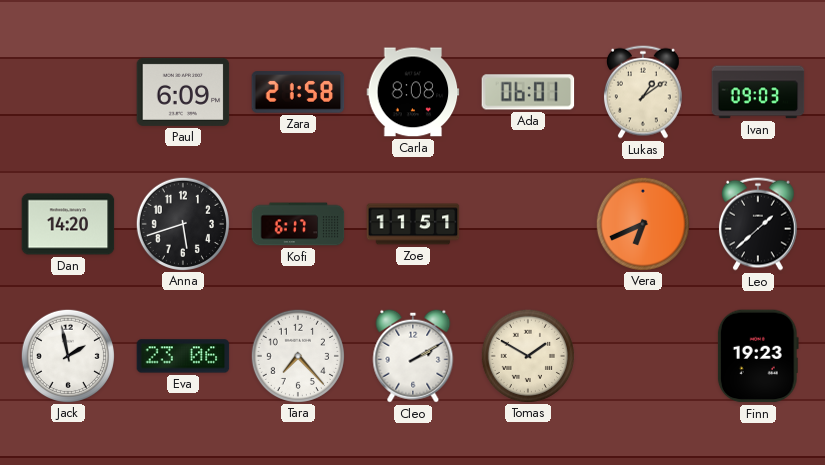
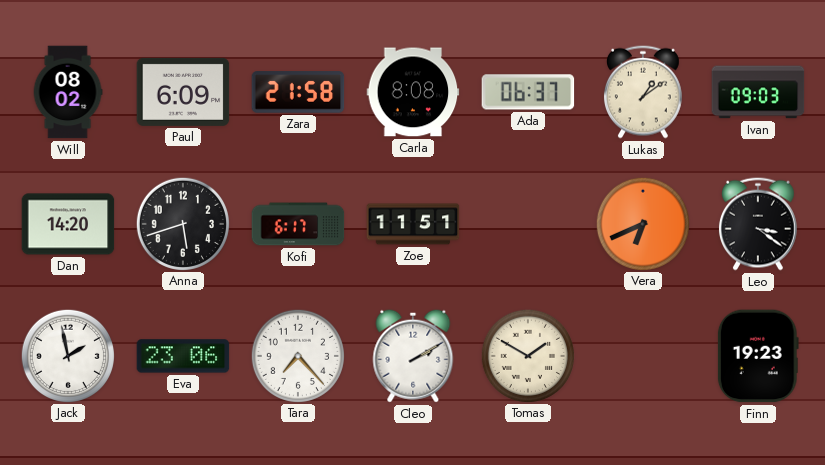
Will: none -> 08:02 (68, 92)
Ada: 06:01 -> 06:37 (528, 92)
Leo: 1:38 -> 3:21 (758, 224)
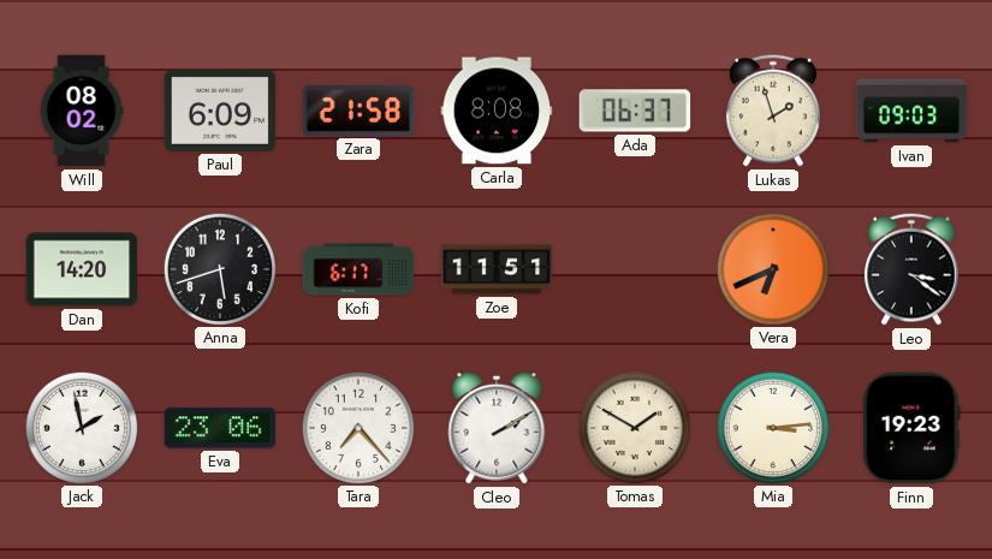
Lukas: 1:09 -> 1:57 (773, 111)
Mia: none -> 3:14 (772, 427)
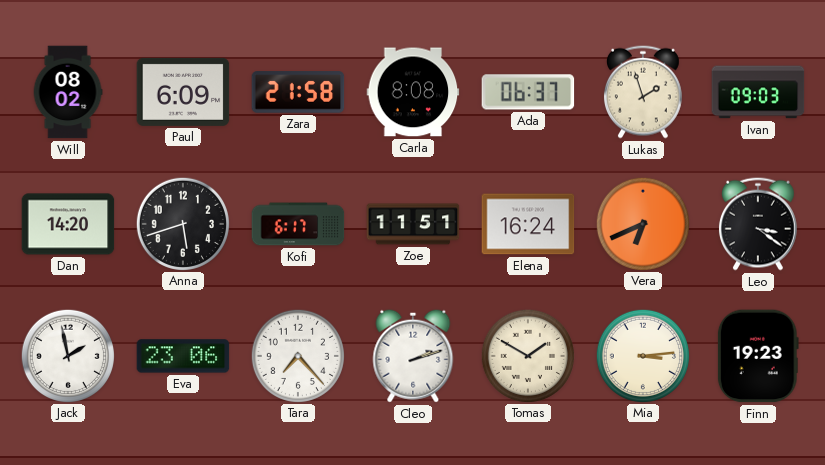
Elena: none -> 16:24 (528, 224)
Cleo: 2:10 -> 2:12 (413, 356)
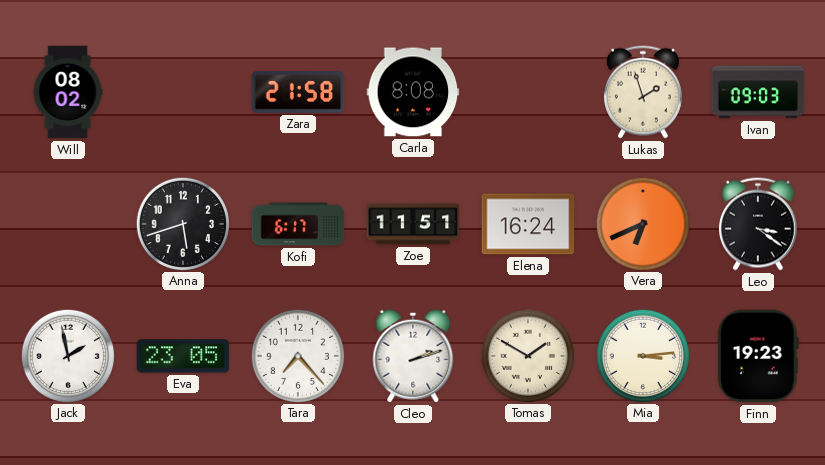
Paul: 6:09 -> none (183, 92)
Ada: 06:37 -> none (528, 92)
Dan: 14:20 -> none (68, 224)
Eva: 23:06 -> 23:05 (183, 356)
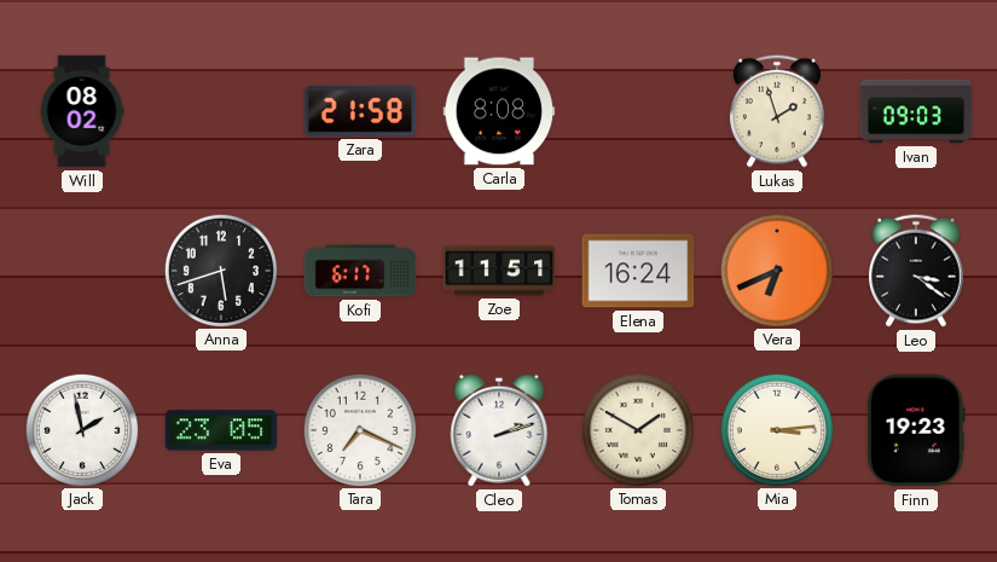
Tara: 7:23 -> 7:19 (359, 429)
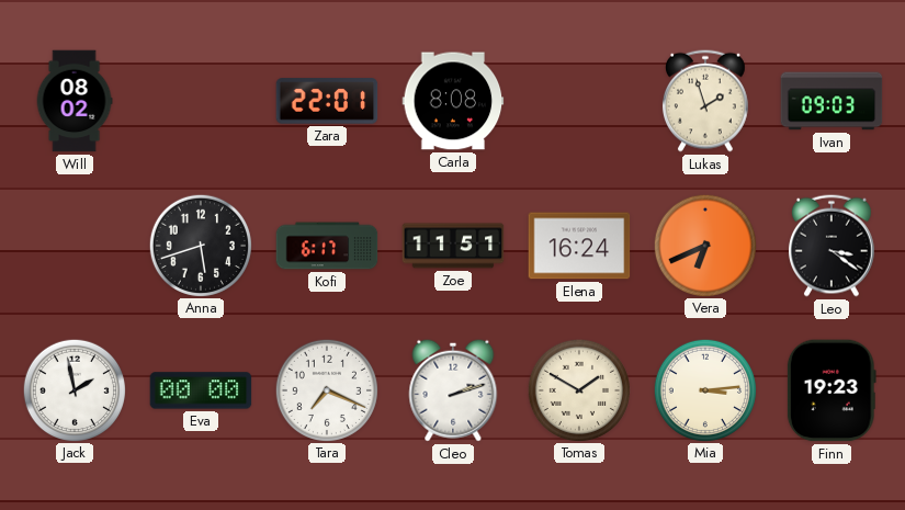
Zara: 21:58 -> 22:01 (327, 101)
Eva: 23:05 -> 00:00 (201, 390)
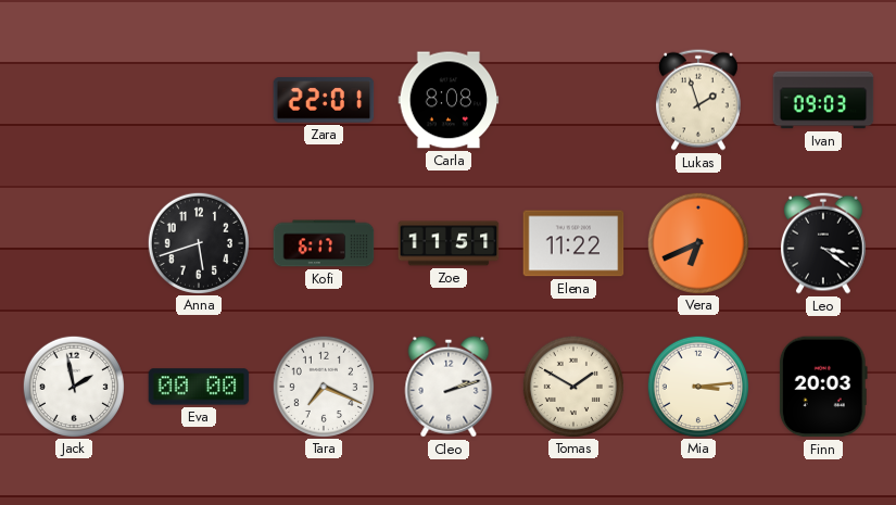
Will: 08:02 -> none (75, 101)
Elena: 16:24 -> 11:22 (573, 243)
Finn: 19:23 -> 20:03 (823, 387)
